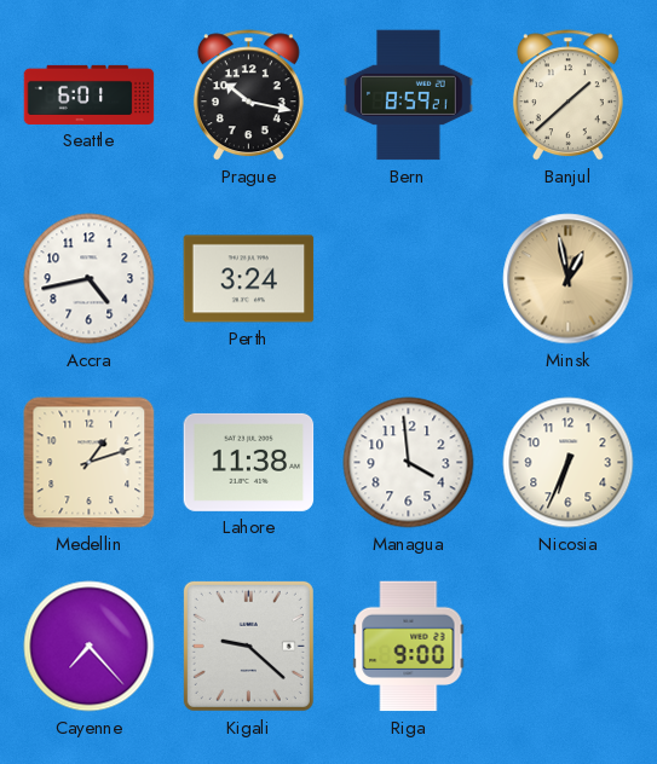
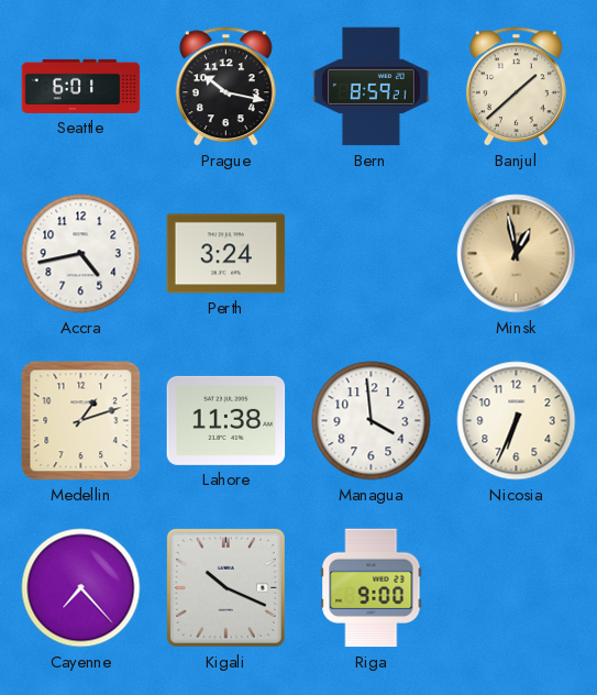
Kigali: 9:22 -> 10:19 (225, 587)
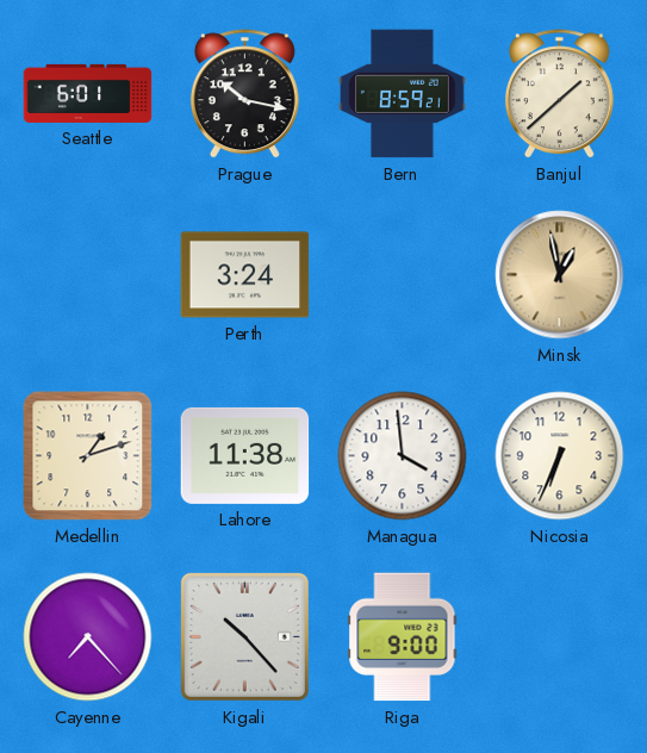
Accra: 4:43 -> none (81, 254)
Kigali: 10:19 -> 10:23 (244, 636)
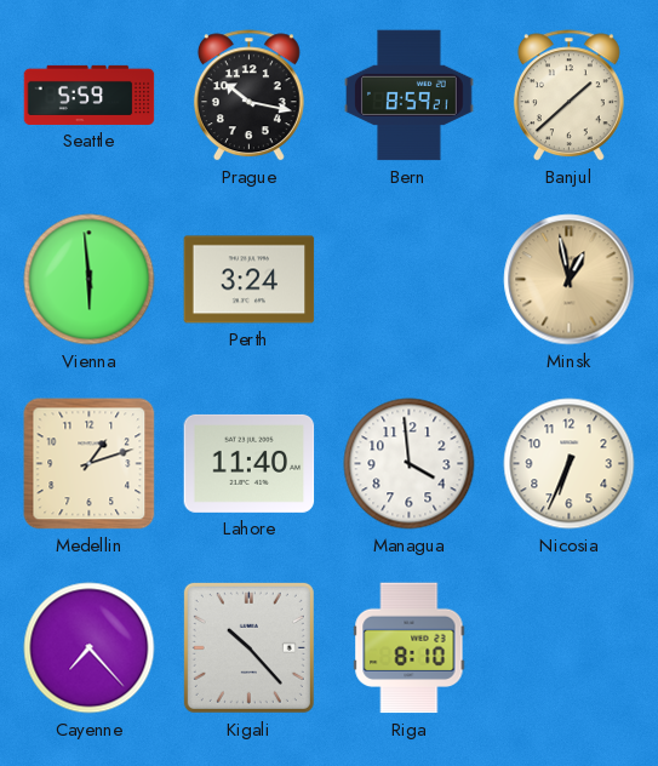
Seattle: 6:01 -> 5:59 (90, 95)
Vienna: none -> 5:59 (90, 280)
Lahore: 11:38 -> 11:40 (250, 463)
Riga: 9:00 -> 8:10 (410, 648)
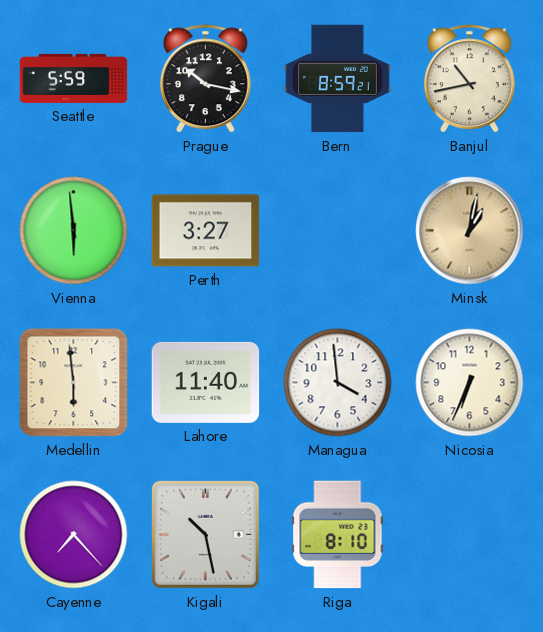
Banjul: 1:38 -> 10:43 (469, 79)
Perth: 3:24 -> 3:27 (206, 231)
Minsk: 12:58 -> 1:02 (470, 231)
Medellin: 1:12 -> 5:59 (74, 383)
Kigali: 10:23 -> 10:28 (205, 534)
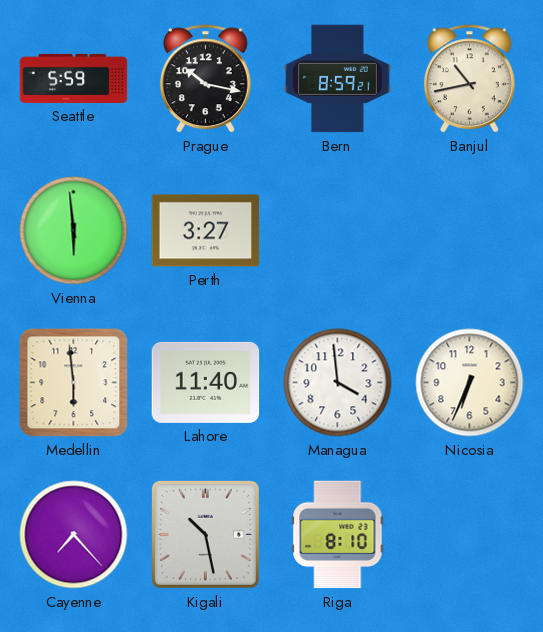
Minsk: 1:02 -> none (470, 231)
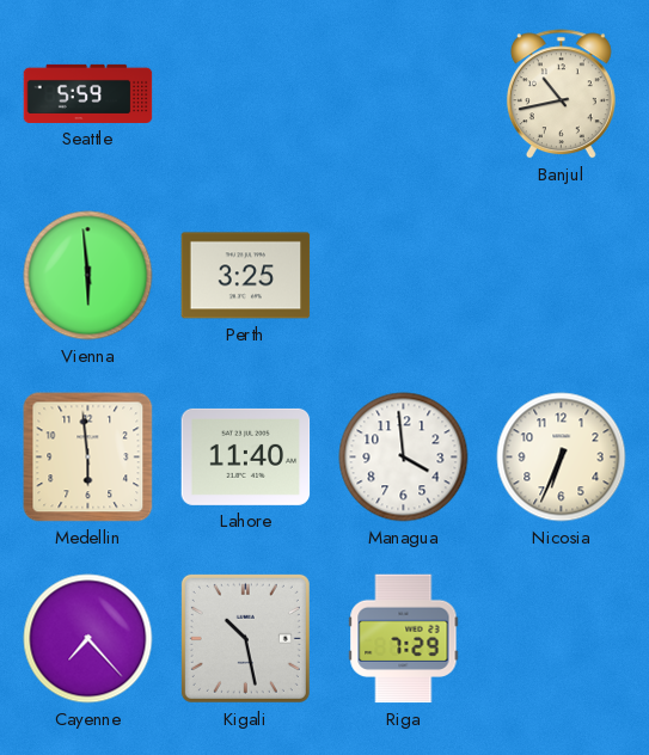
Prague: 10:17 -> none (205, 79)
Bern: 8:59 -> none (338, 79)
Perth: 3:27 -> 3:25 (246, 276)
Riga: 8:10 -> 7:29 (404, 639)
